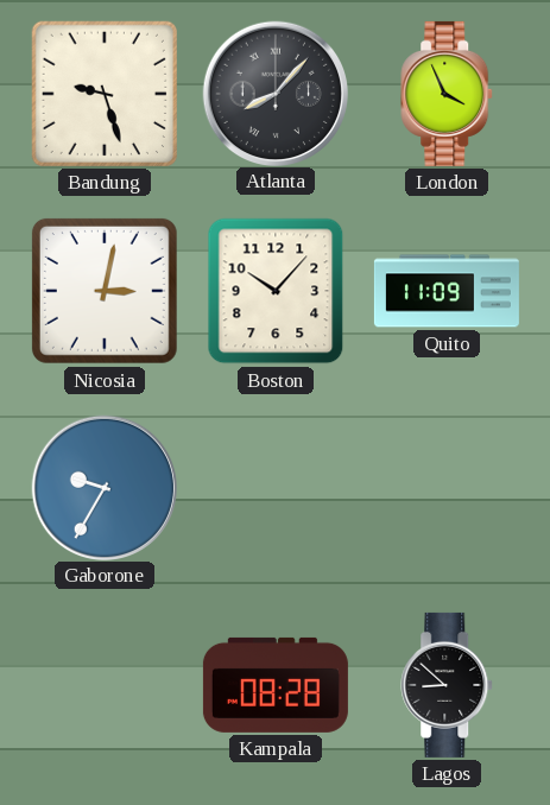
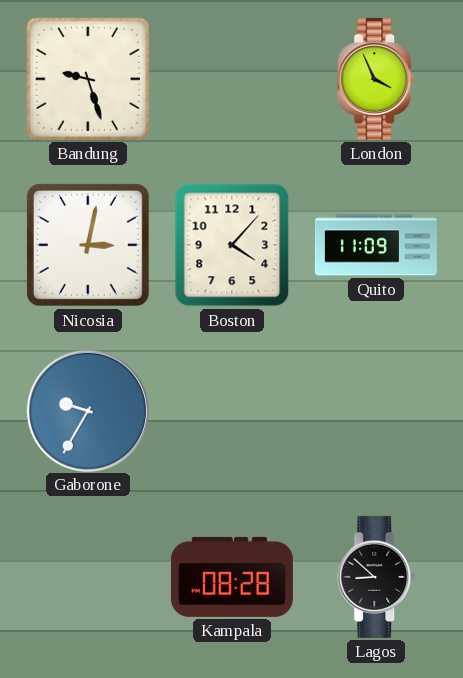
Atlanta: 8:07 -> none (274, 93)
Boston: 10:07 -> 4:07 (232, 245)
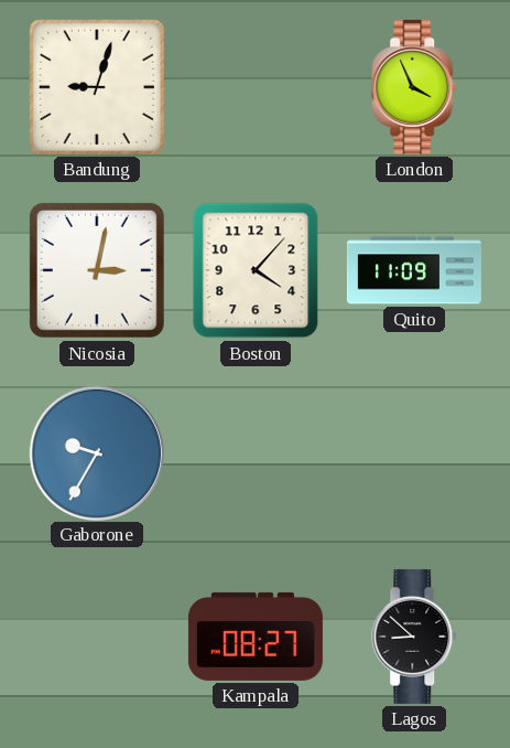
Bandung: 9:27 -> 9:03 (97, 87)
Kampala: 08:28 -> 08:27 (256, 637)
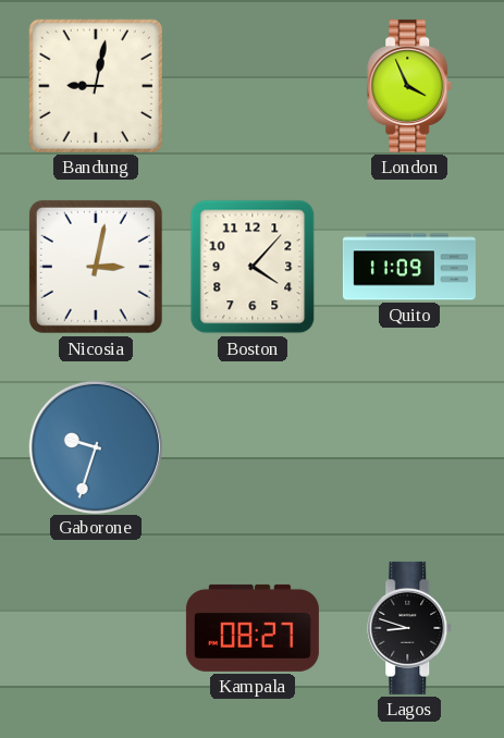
Bandung: 9:03 -> 9:02 (96, 86)
Gaborone: 9:35 -> 9:33 (95, 446)
Lagos: 8:52 -> 8:48 (410, 628)
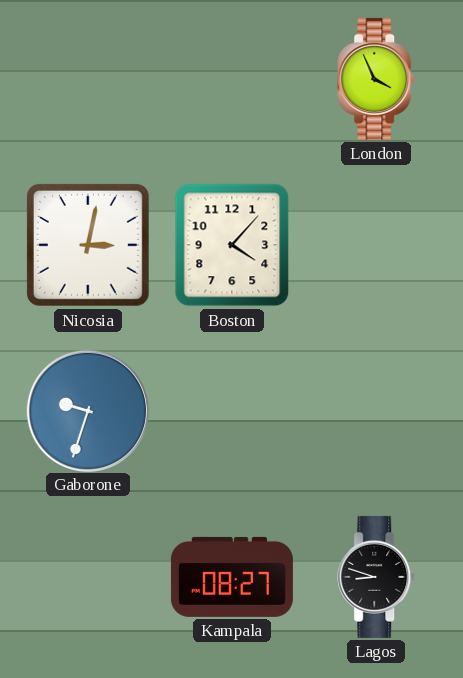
Bandung: 9:02 -> none (96, 86)
Quito: 11:09 -> none (409, 267)
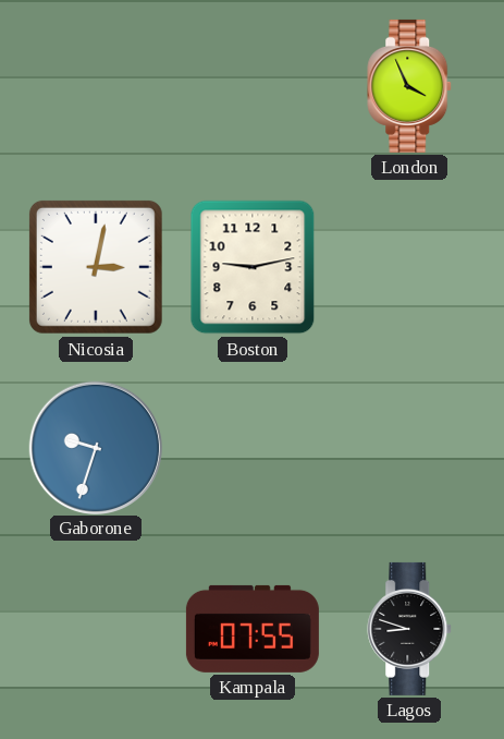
Boston: 4:07 -> 9:13 (253, 267)
Kampala: 08:27 -> 07:55 (253, 629)
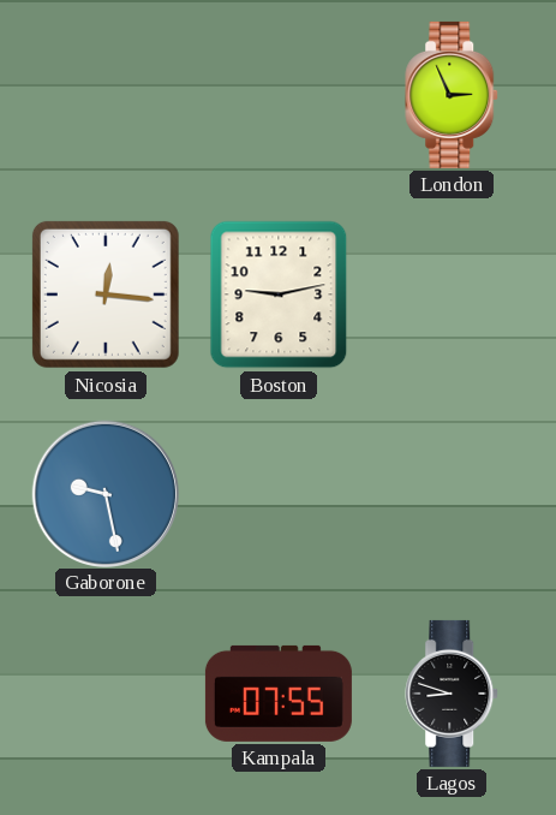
London: 3:56 -> 2:56 (453, 95)
Nicosia: 3:02 -> 12:16 (106, 295)
Gaborone: 9:33 -> 9:28 (104, 493)
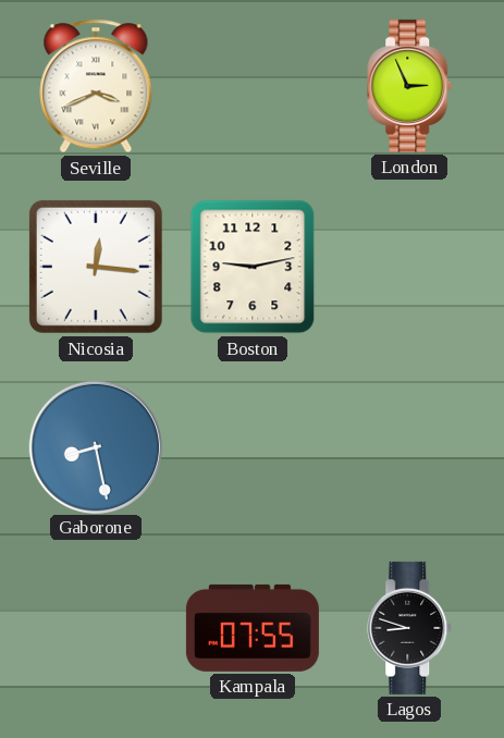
Seville: none -> 3:41 (96, 86)
Gaborone: 9:28 -> 8:28 (95, 446)
